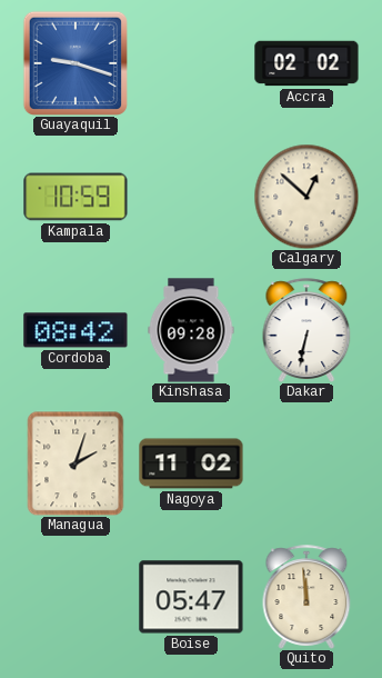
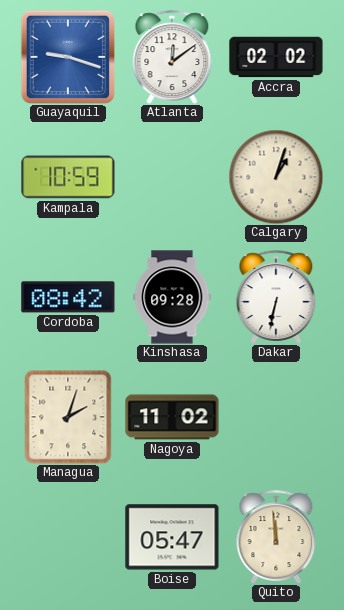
Atlanta: none -> 12:09 (172, 57)
Calgary: 12:52 -> 1:03 (276, 177)
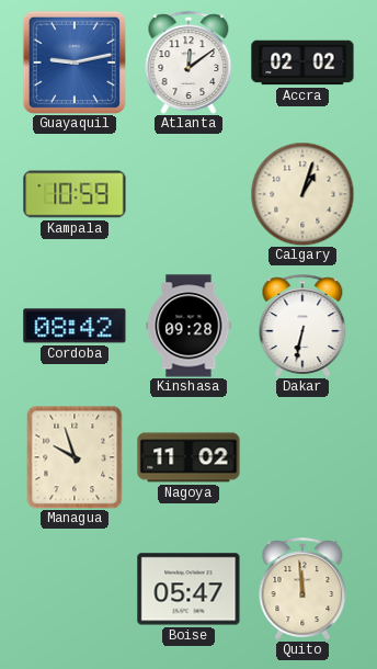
Guayaquil: 9:18 -> 9:13 (75, 63)
Managua: 2:03 -> 9:57 (75, 457)
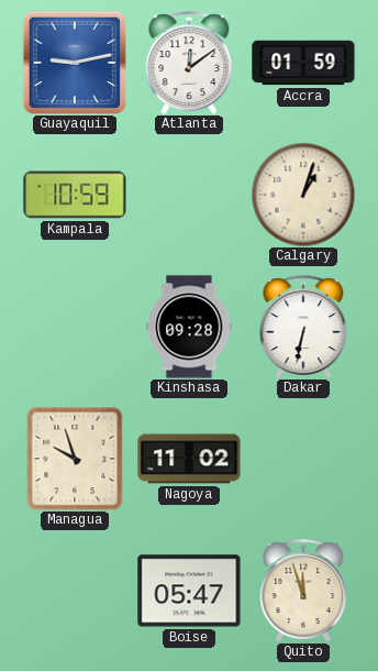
Accra: 02:02 -> 01:59 (303, 63)
Cordoba: 08:42 -> none (75, 326)
Quito: 11:59 -> 11:57 (303, 591)
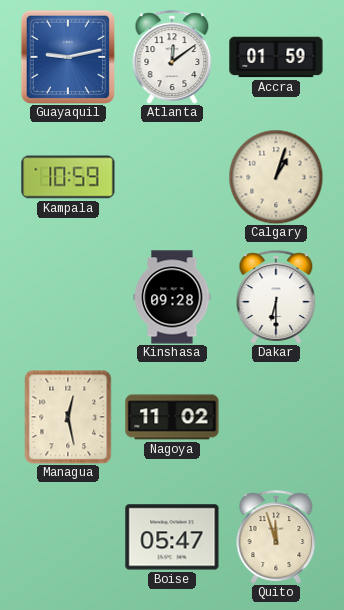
Dakar: 6:32 -> 6:30 (276, 297)
Managua: 9:57 -> 12:28 (68, 417)
